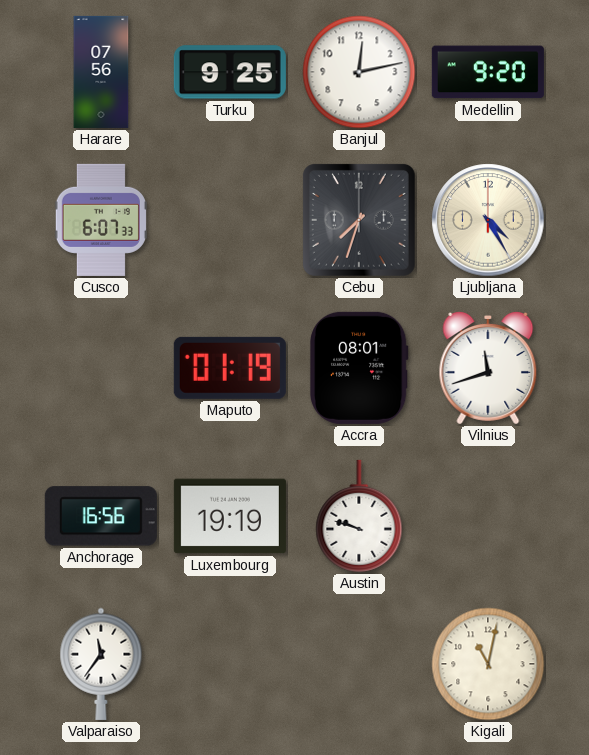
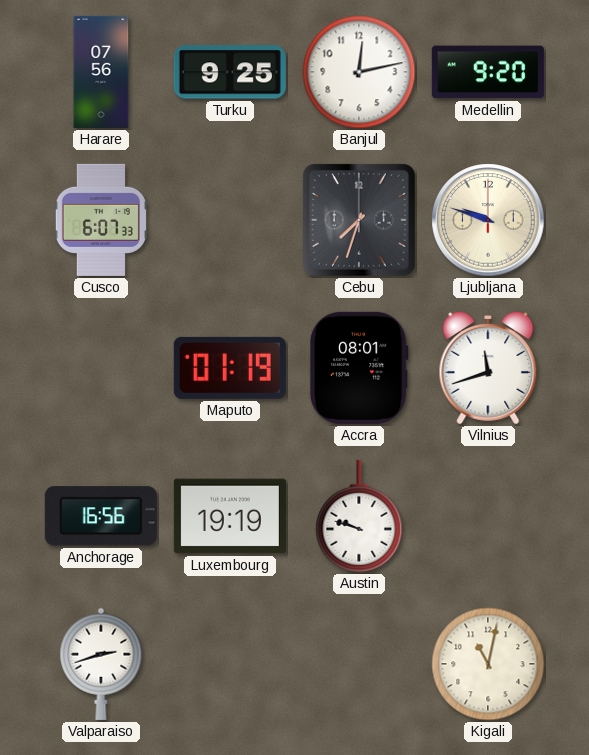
Ljubljana: 4:25 -> 9:48 (488, 220)
Valparaiso: 11:36 -> 2:42 (101, 664)
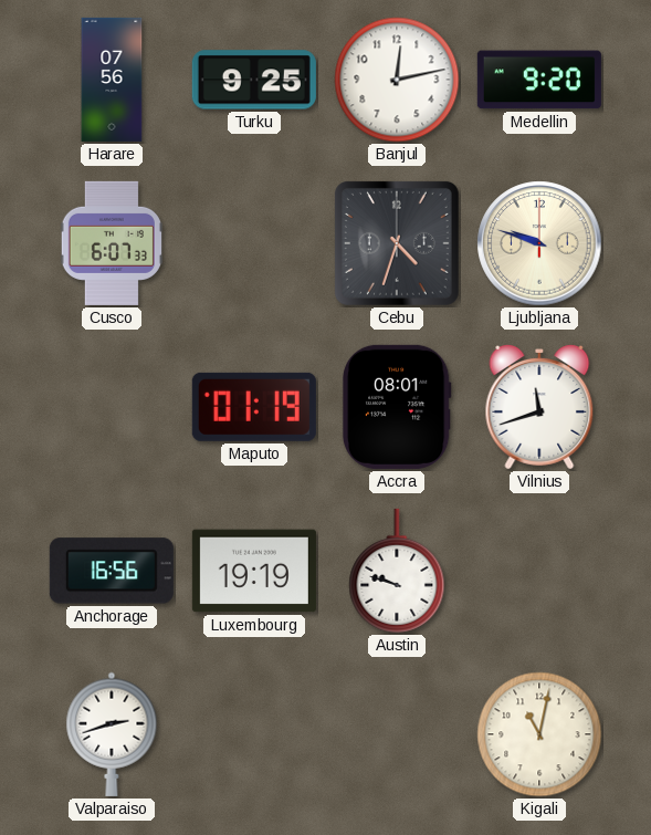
Cebu: 7:33 -> 4:33 (397, 243)
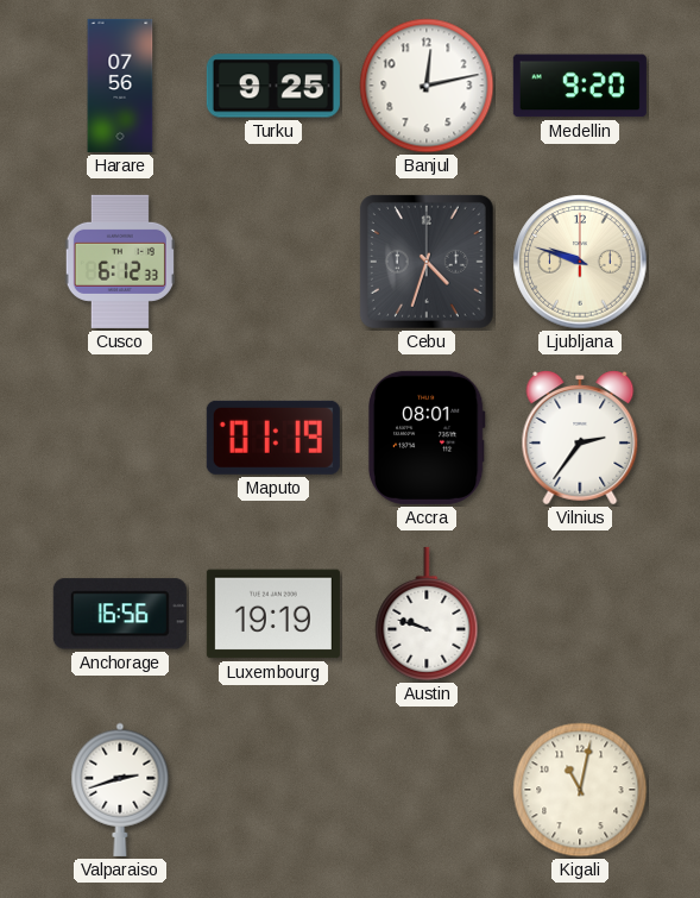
Cusco: 6:07 -> 6:12 (120, 262)
Vilnius: 11:42 -> 2:36 (580, 439)
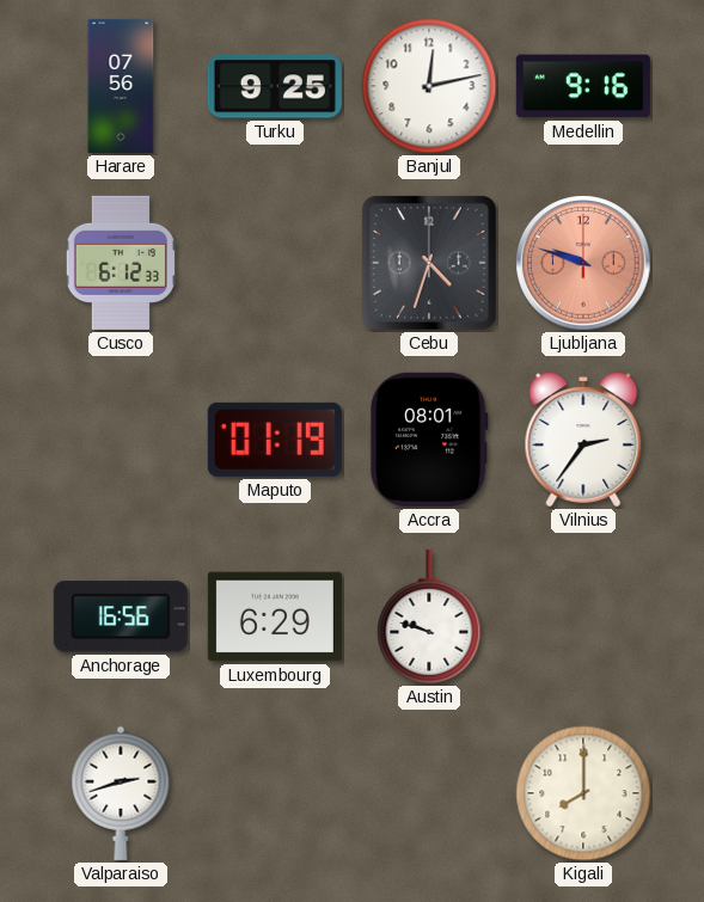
Medellin: 9:20 -> 9:16 (583, 86)
Ljubljana dial: cream -> salmon (583, 263)
Luxembourg: 19:19 -> 6:29 (275, 616)
Kigali: 11:02 -> 8:00 (583, 793)
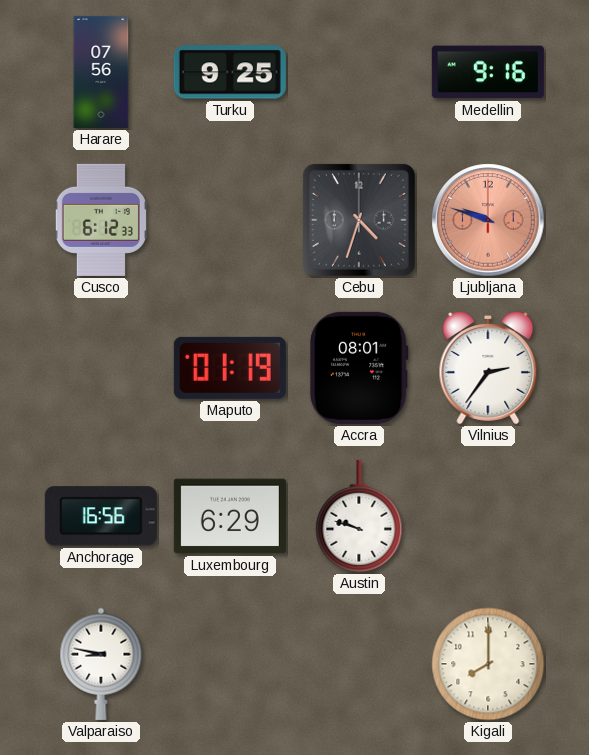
Banjul: 12:13 -> none (429, 86)
Valparaiso: 2:42 -> 8:47 (101, 664)
